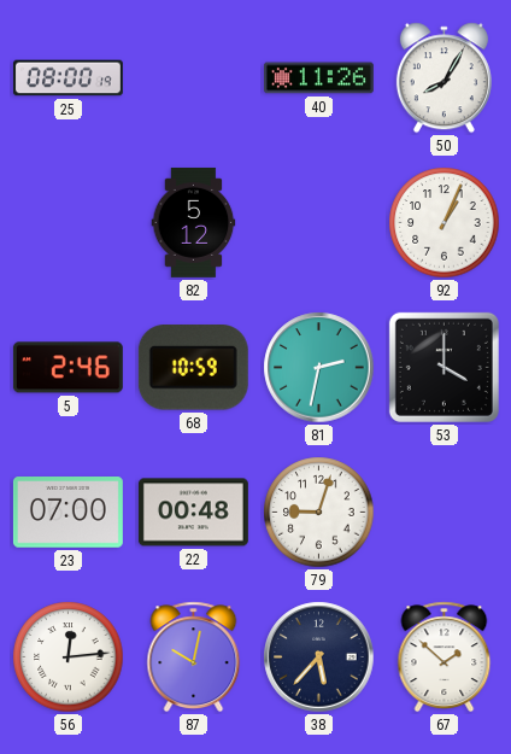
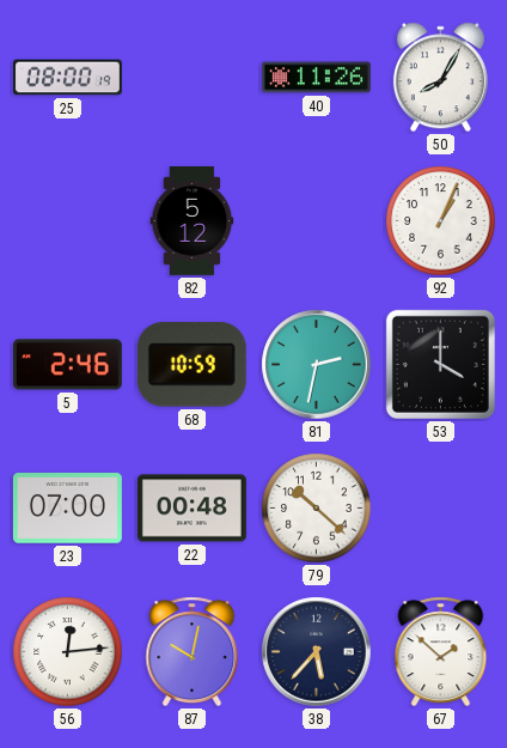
79: 9:03 -> 10:22 (317, 509)
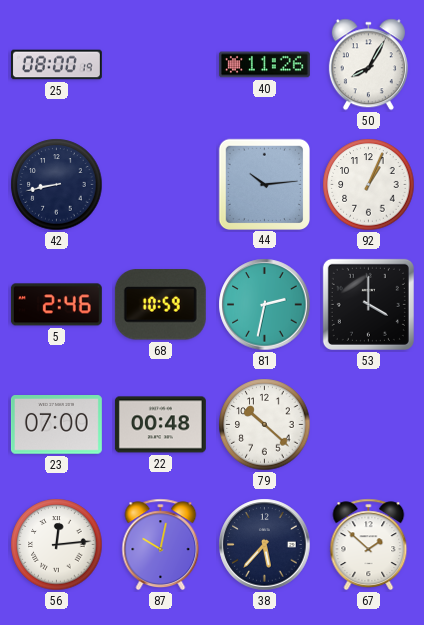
42: none -> 8:43 (57, 185)
82: 5:12 -> none (193, 220)
44: none -> 10:14 (264, 184)
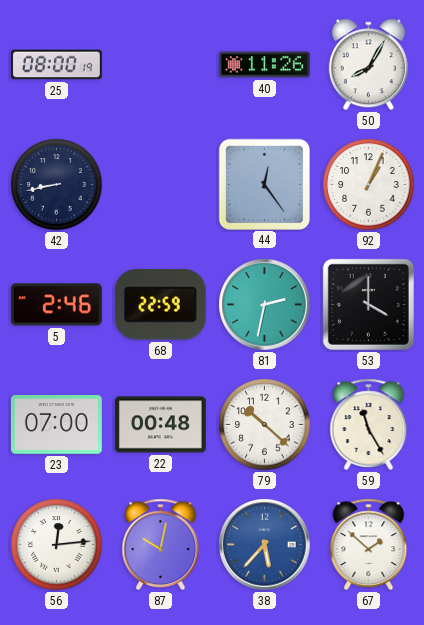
44: 10:14 -> 12:24 (264, 184)
68: 10:59 -> 22:59 (160, 305)
59: none -> 11:25 (369, 425)
38 dial: navy -> blue (265, 545)
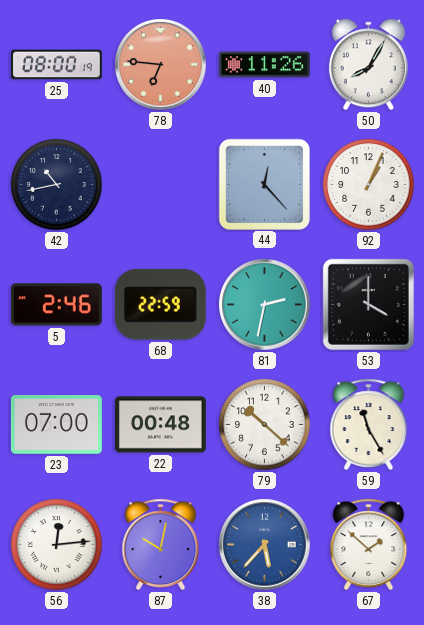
78: none -> 6:46 (161, 65)
42: 8:43 -> 10:43 (57, 185)
44: 12:24 -> 12:23 (264, 184)
